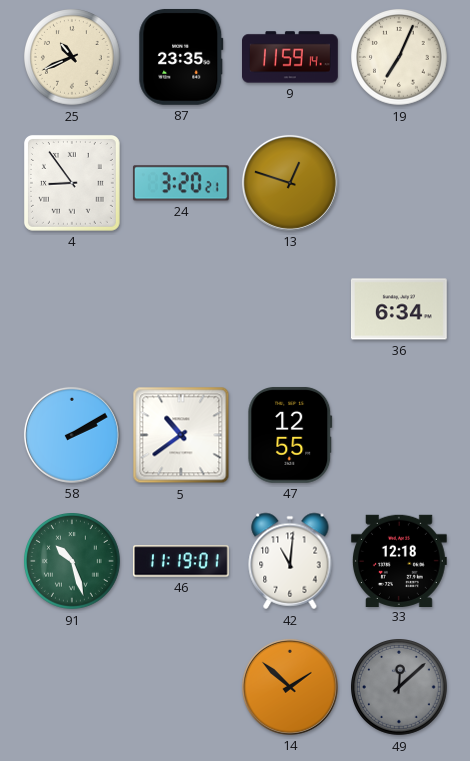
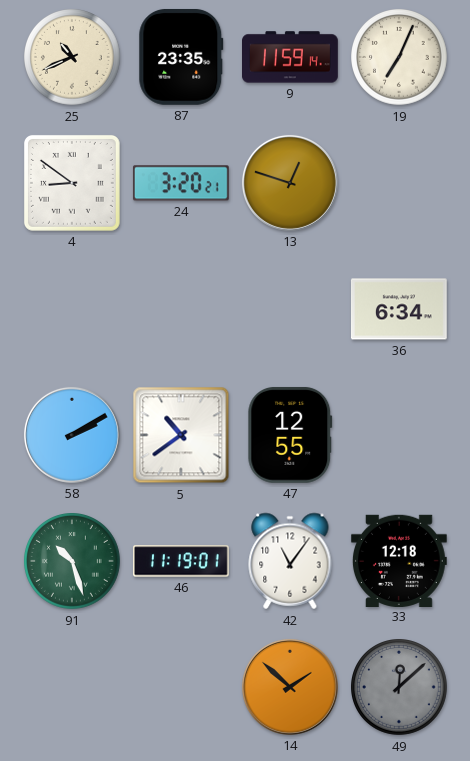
4: 8:54 -> 8:51 (72, 183)
42: 11:01 -> 11:06 (290, 561)
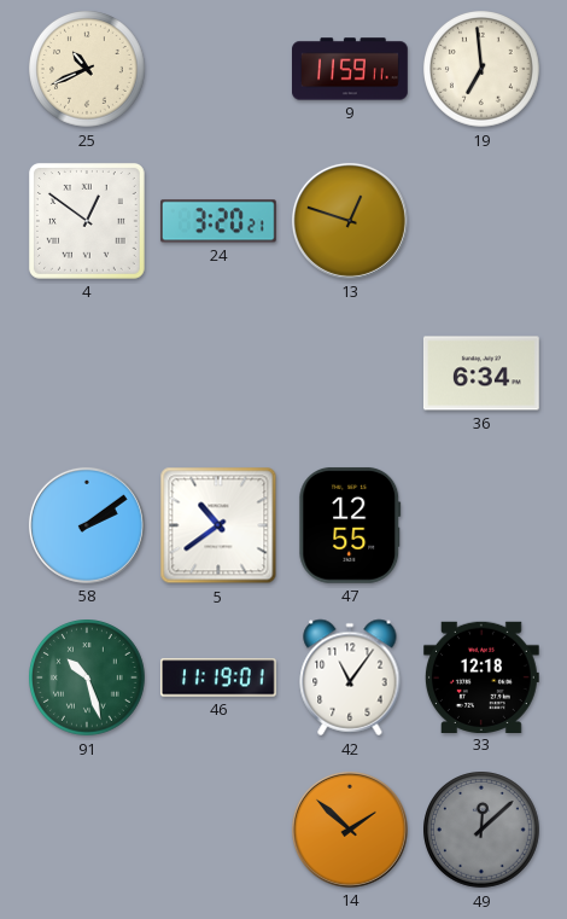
87: 23:35 -> none (181, 57)
9: 11:59:14 -> 11:59:11 (351, 69)
19: 7:04 -> 6:59 (483, 70)
4: 8:51 -> 12:51 (87, 221)
58: 2:10 -> 2:09 (87, 525)
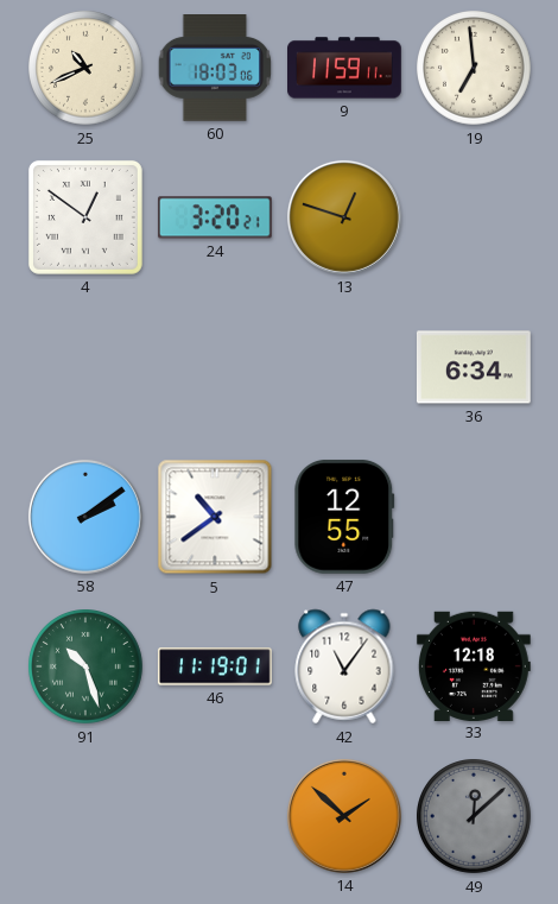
60: none -> 18:03 (215, 69)
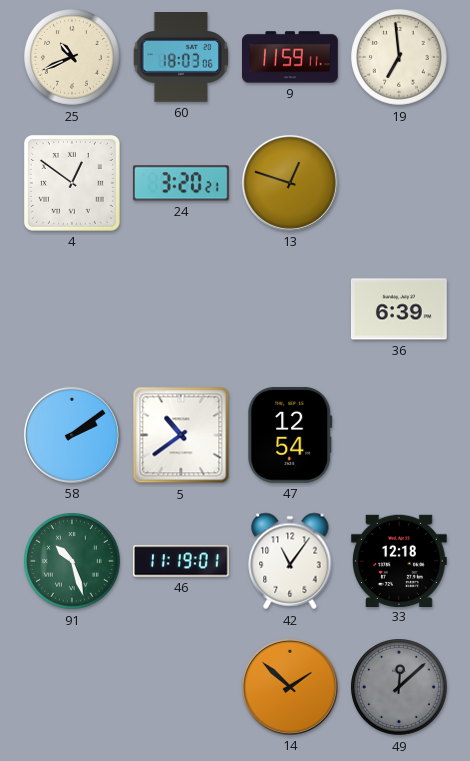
36: 6:34 -> 6:39 (399, 309)
47: 12:55 -> 12:54 (290, 435)
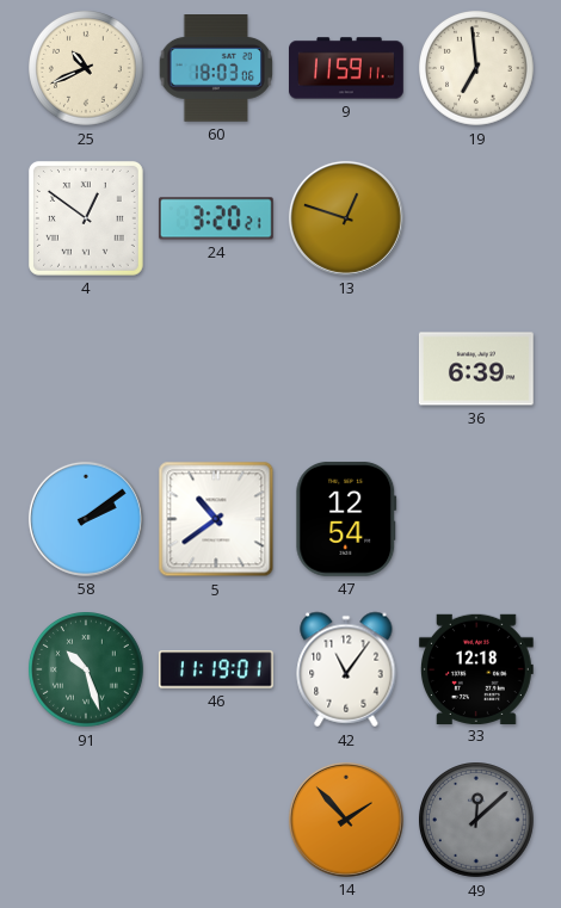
14: 1:52 -> 1:53 (346, 820)
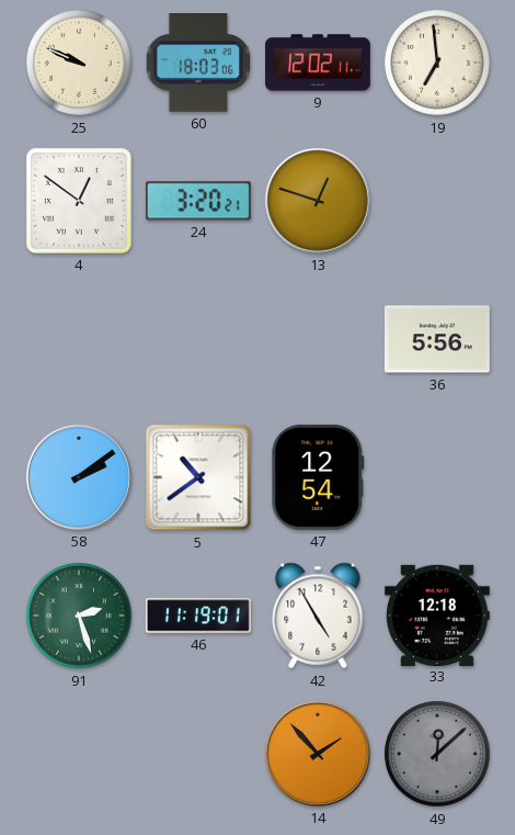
25: 10:41 -> 9:49 (80, 64)
9: 11:59 -> 12:02 (319, 63)
36: 6:39 -> 5:56 (437, 339)
91: 10:27 -> 2:27 (80, 617)
42: 11:06 -> 4:55 (318, 616)
